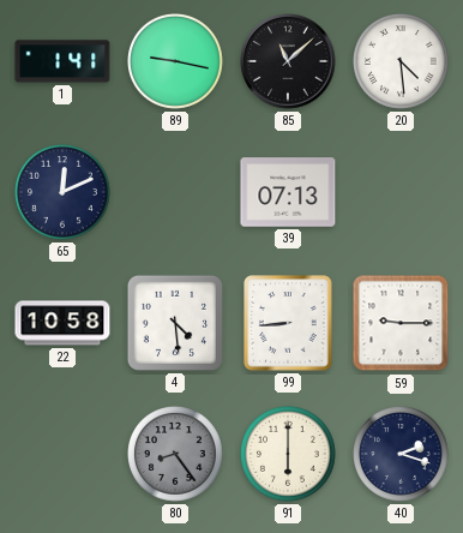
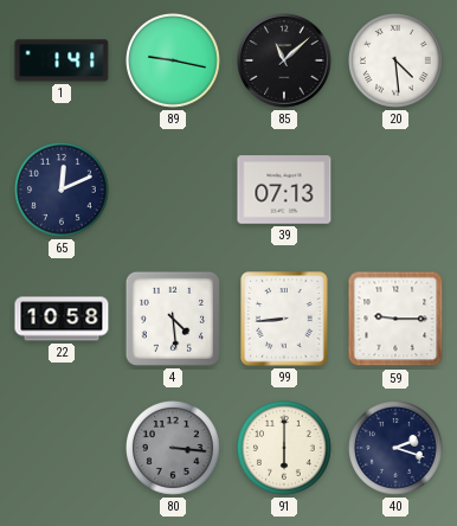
80: 8:24 -> 3:16 (174, 449)
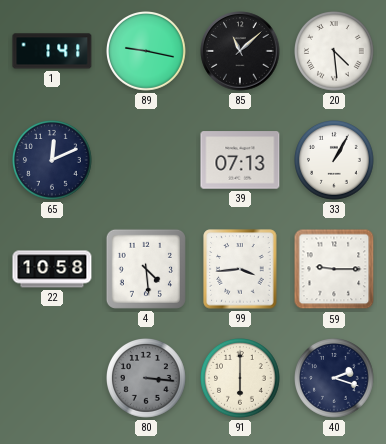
33: none -> 1:05 (335, 161)
99: 8:44 -> 3:44 (240, 269)
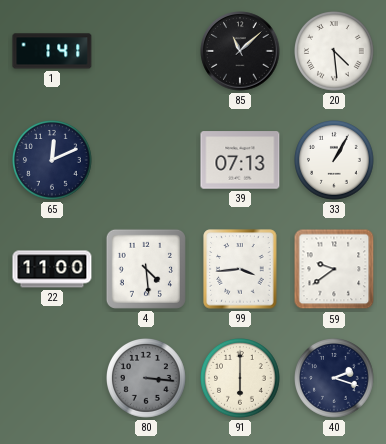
89: 9:17 -> none (147, 52)
22: 10:58 -> 11:00 (52, 269)
59: 9:15 -> 9:39 (334, 269)
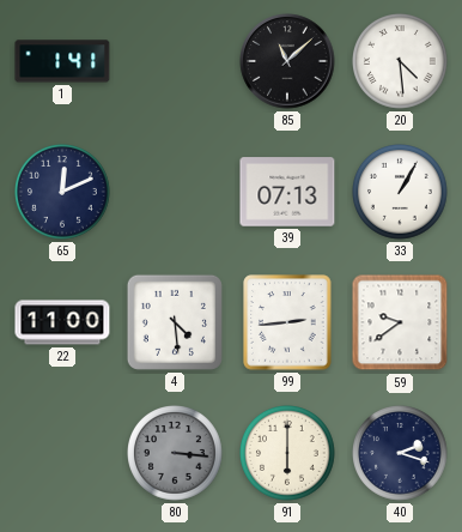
99: 3:44 -> 2:44 (287, 322)
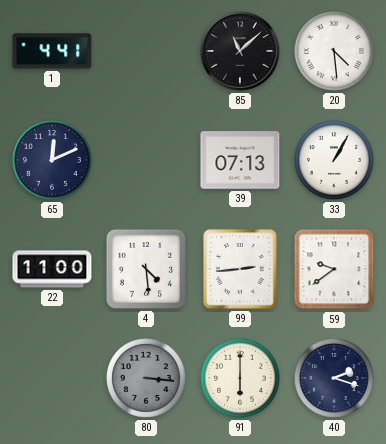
1: 1:41 -> 4:41 (52, 51)
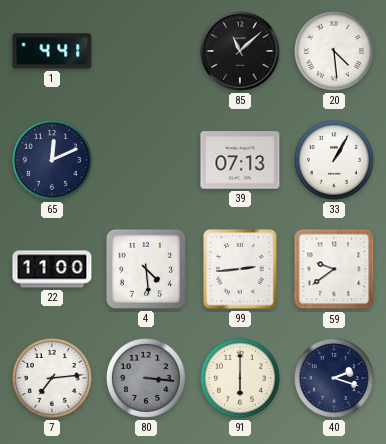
7: none -> 7:14 (53, 379)
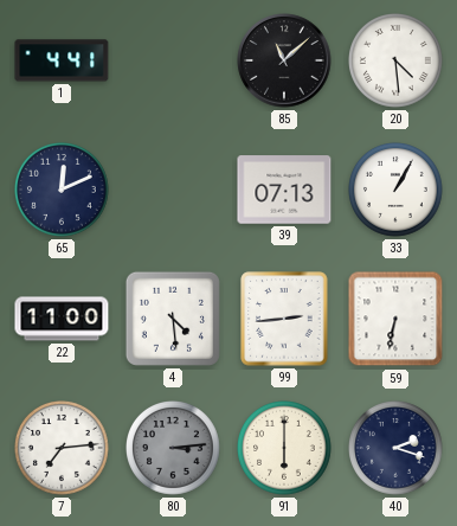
59: 9:39 -> 6:32 (395, 319)
80: 3:16 -> 3:14 (174, 449)
